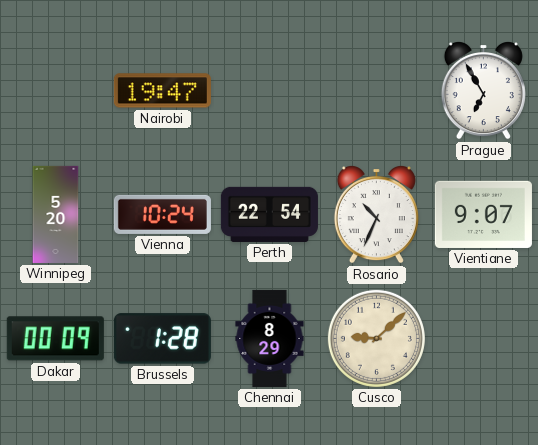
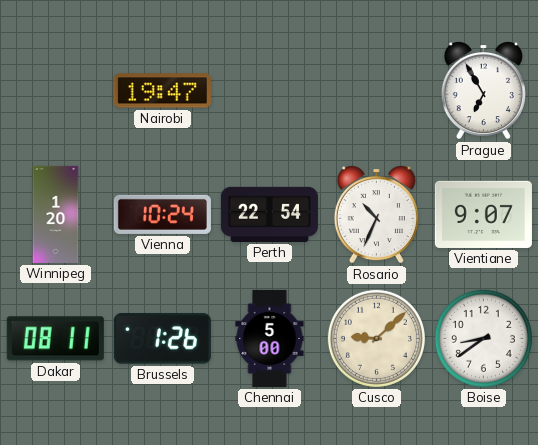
Winnipeg: 5:20 -> 1:20 (56, 214)
Dakar: 00:09 -> 08:11 (55, 339)
Brussels: 1:28 -> 1:26 (162, 339)
Chennai: 8:29 -> 5:00 (270, 338)
Boise: none -> 8:39 (483, 338)
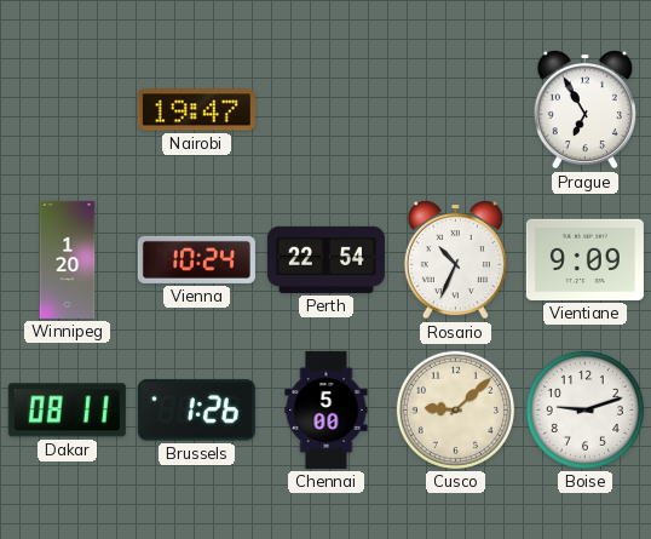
Vientiane: 9:07 -> 9:09 (584, 259)
Boise: 8:39 -> 9:12 (584, 409)
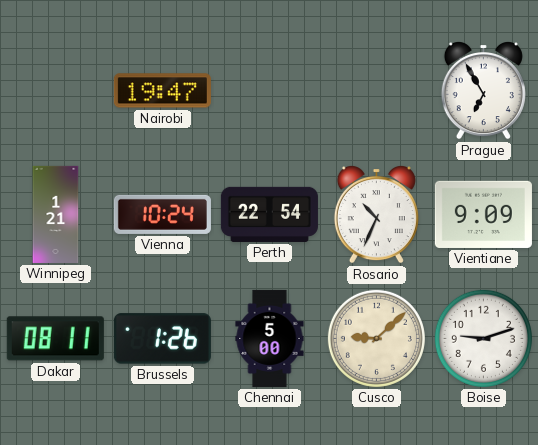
Winnipeg: 1:20 -> 1:21 (56, 214)
